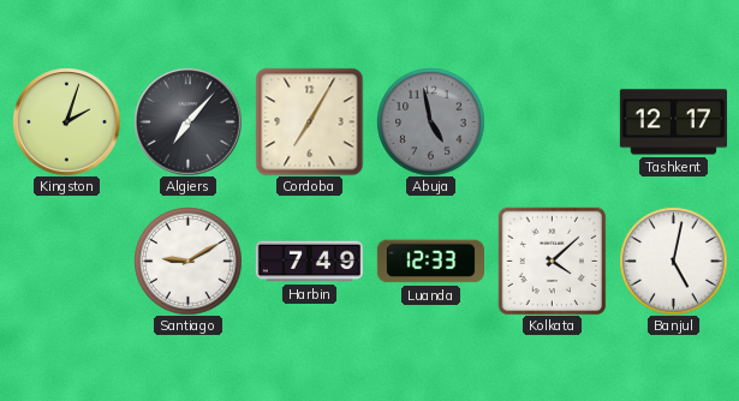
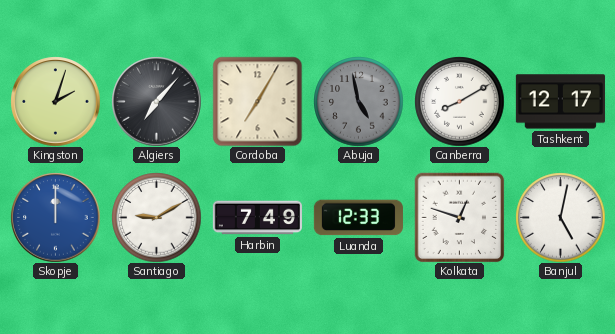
Canberra: none -> 8:10 (459, 101)
Skopje: none -> 12:00 (55, 217)
Kolkata: 4:08 -> 12:48 (459, 217)
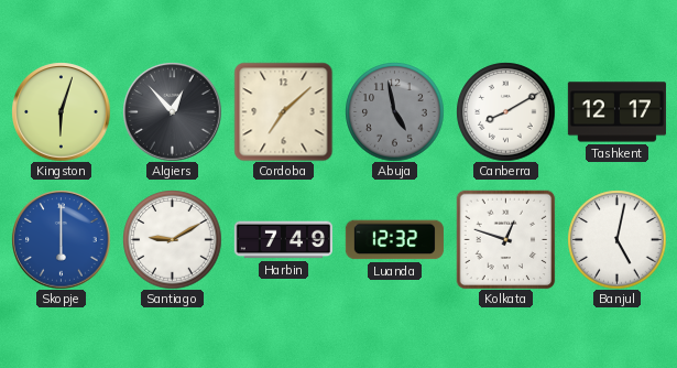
Kingston: 2:03 -> 6:03 (61, 111)
Algiers: 7:07 -> 12:53 (172, 111)
Cordoba: 7:05 -> 7:08 (283, 111)
Skopje: 12:00 -> 6:00 (61, 239)
Luanda: 12:33 -> 12:32 (394, 240)
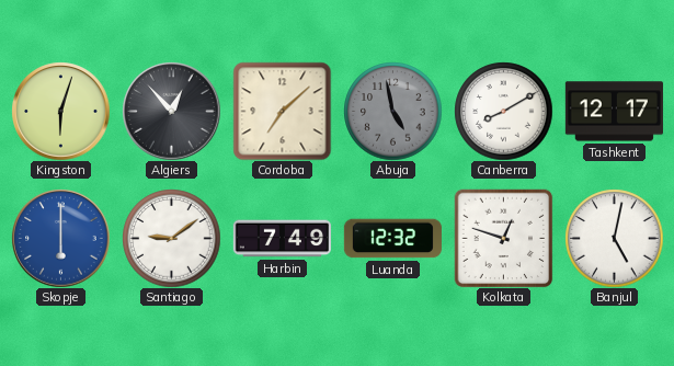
Santiago: 9:10 -> 9:09 (171, 238)
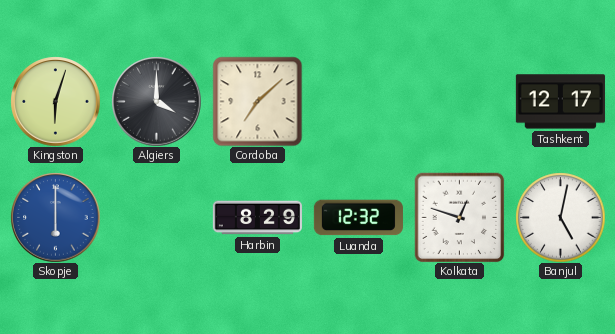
Algiers: 12:53 -> 4:00 (156, 101)
Abuja: 4:58 -> none (392, 111)
Canberra: 8:10 -> none (503, 111)
Santiago: 9:09 -> none (171, 238)
Harbin: 7:49 -> 8:29 (257, 218)
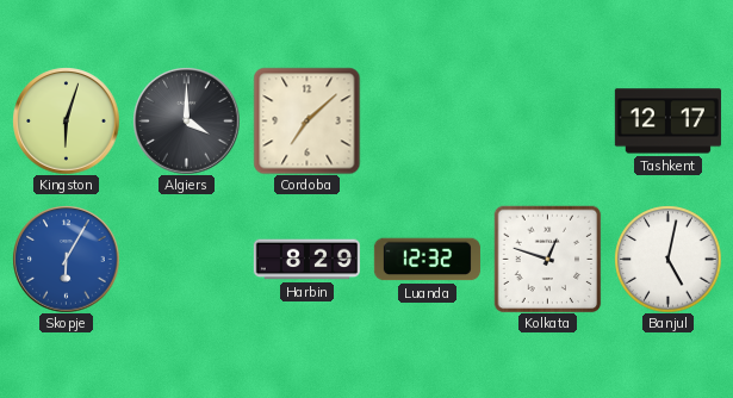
Skopje: 6:00 -> 6:05 (66, 259)
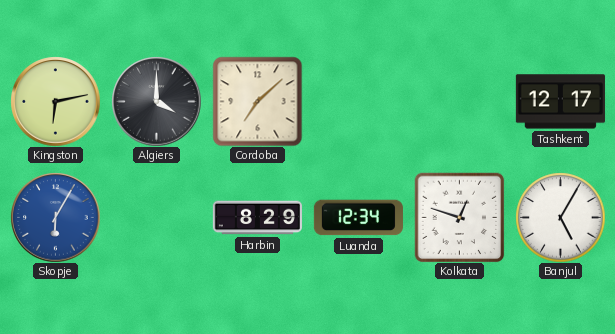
Kingston: 6:03 -> 6:13 (55, 101)
Luanda: 12:32 -> 12:34 (358, 218)
Banjul: 5:02 -> 5:05 (560, 217)
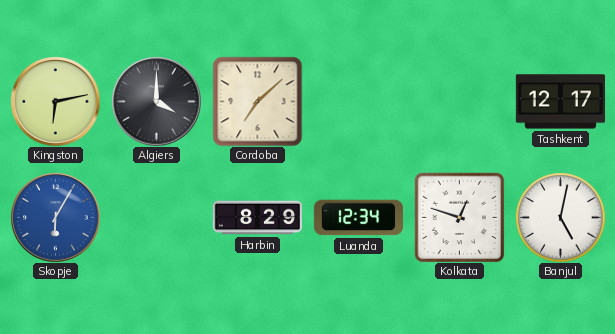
Banjul: 5:05 -> 5:02 (560, 217)
